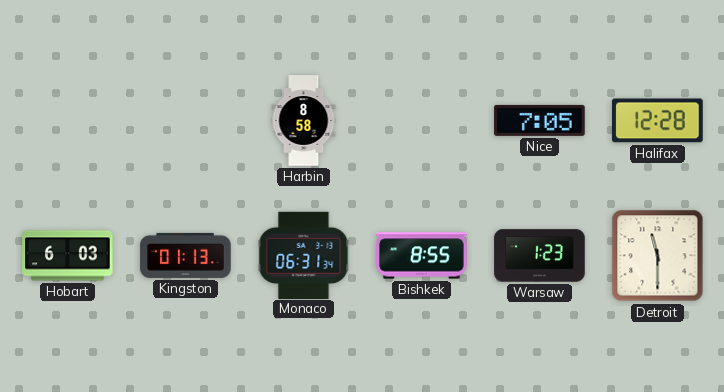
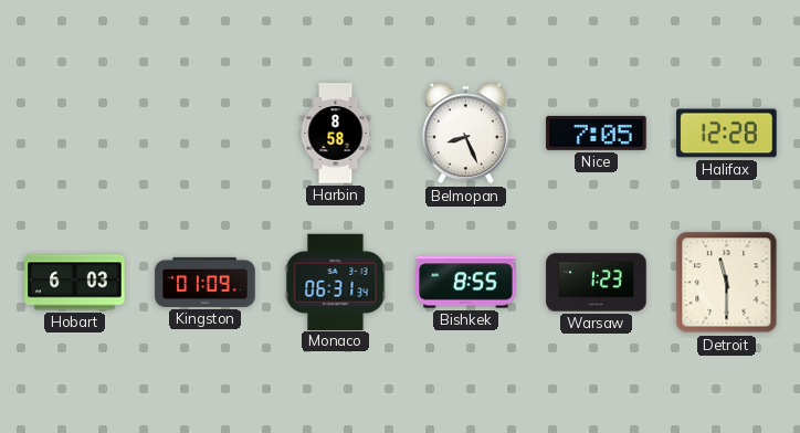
Belmopan: none -> 8:26 (465, 134)
Kingston: 01:13 -> 01:09 (206, 282)
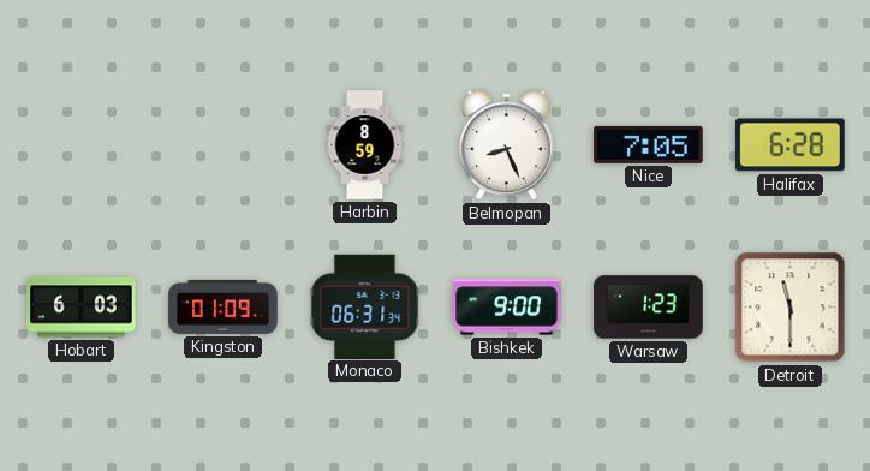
Harbin: 8:58 -> 8:59 (365, 145)
Halifax: 12:28 -> 6:28 (791, 145)
Bishkek: 8:55 -> 9:00 (507, 308)
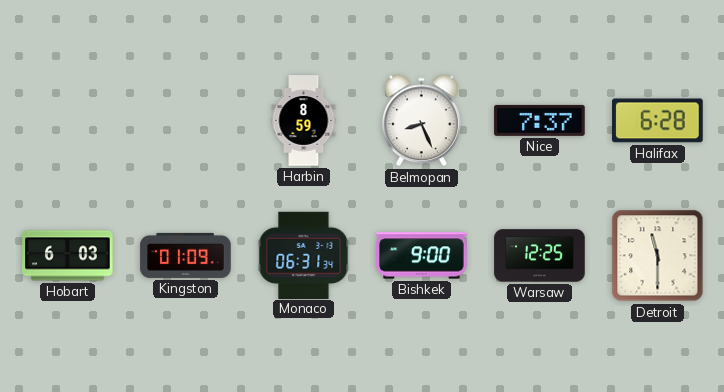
Nice: 7:05 -> 7:37 (540, 120)
Warsaw: 1:23 -> 12:25 (540, 256)
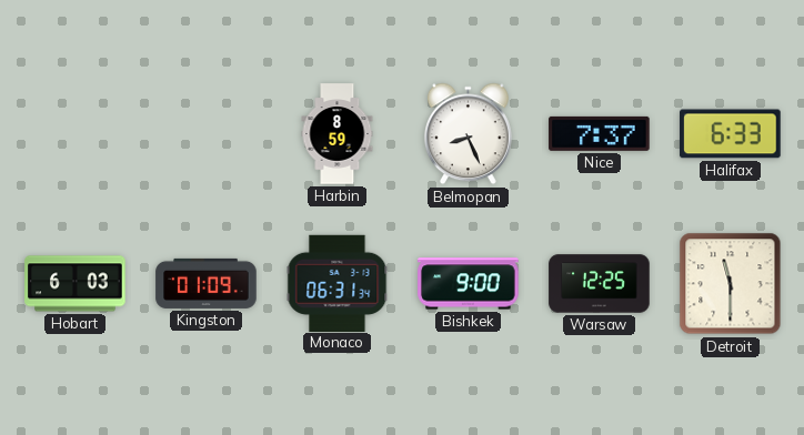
Halifax: 6:28 -> 6:33 (731, 134)
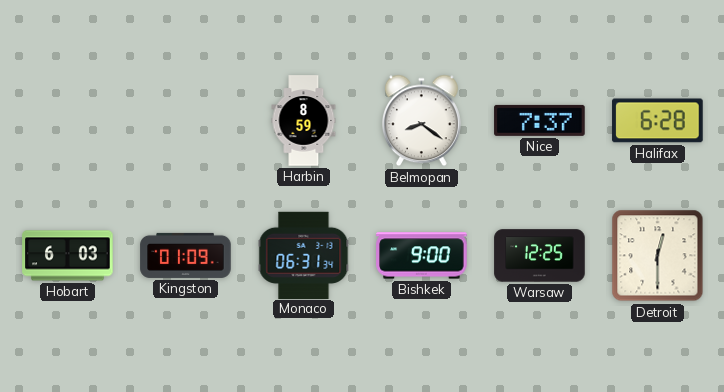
Belmopan: 8:26 -> 8:21 (421, 121)
Halifax: 6:33 -> 6:28 (658, 121)
Detroit: 11:30 -> 12:30 (658, 256)
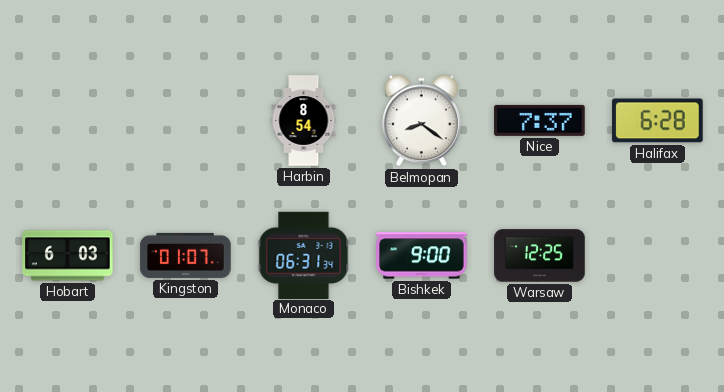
Harbin: 8:59 -> 8:54 (304, 121)
Kingston: 01:09 -> 01:07 (186, 255)
Detroit: 12:30 -> none (658, 256)
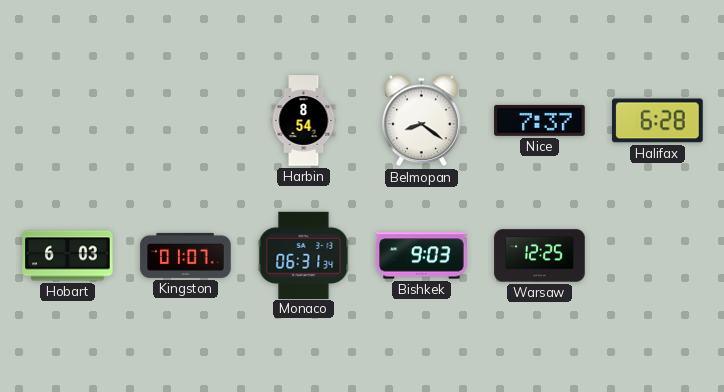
Bishkek: 9:00 -> 9:03 (422, 256)
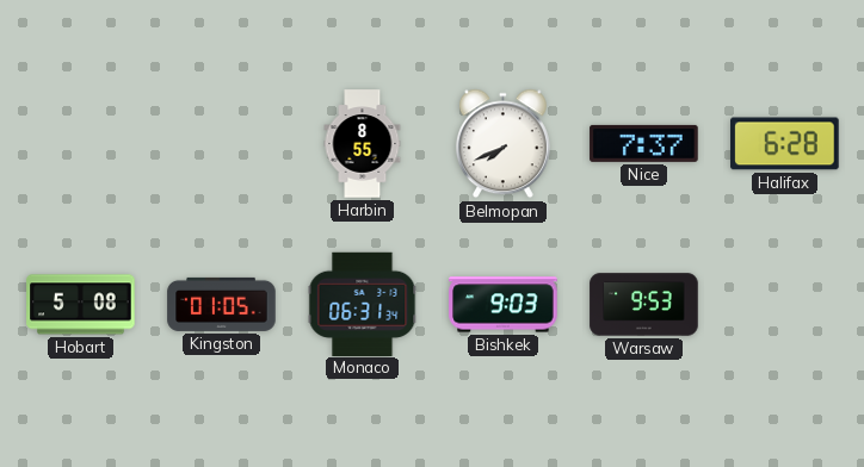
Harbin: 8:54 -> 8:55 (363, 144)
Belmopan: 8:21 -> 7:41 (502, 144)
Hobart: 6:03 -> 5:08 (81, 305)
Kingston: 01:07 -> 01:05 (222, 304)
Warsaw: 12:25 -> 9:53 (644, 305)
